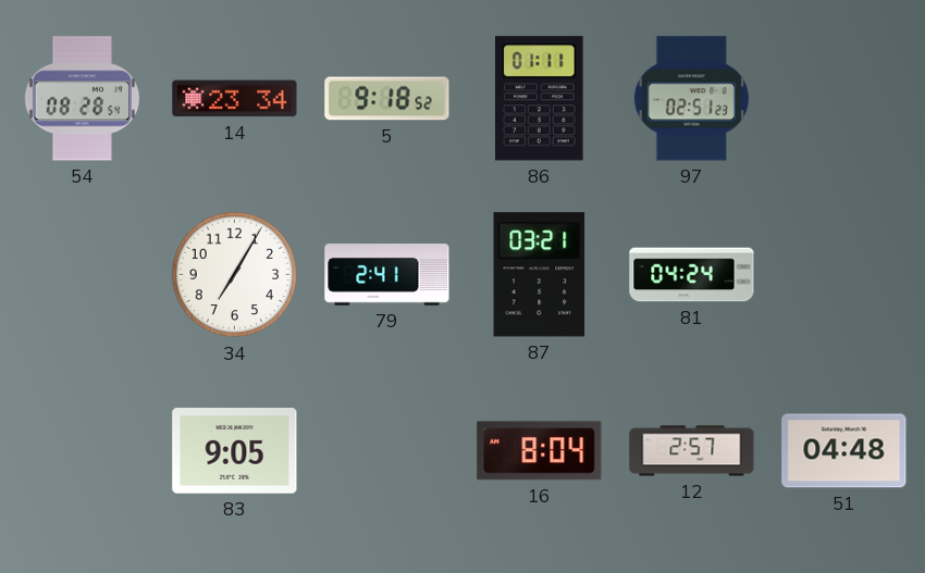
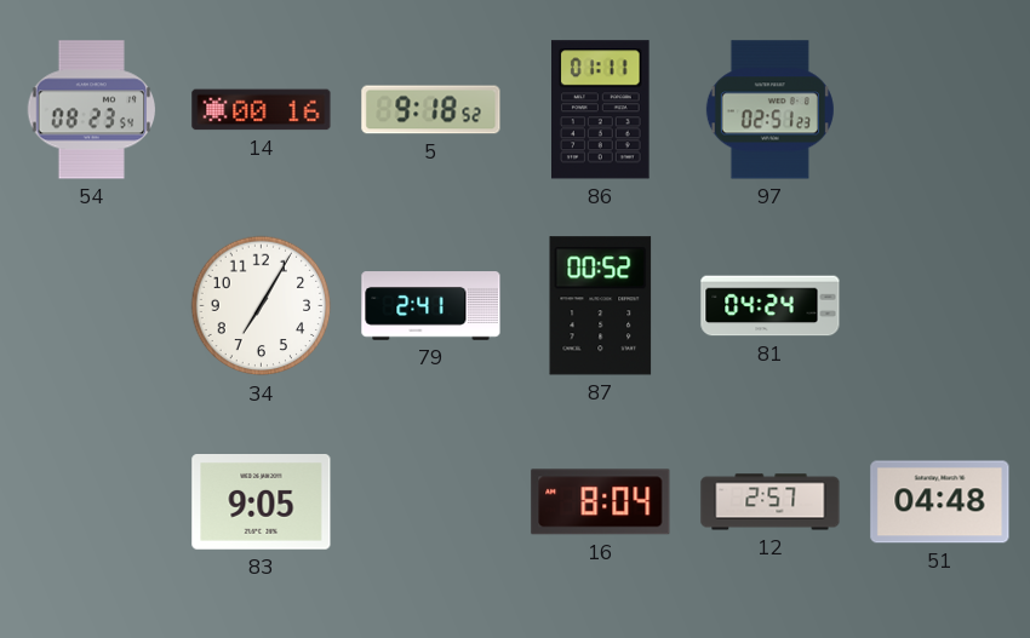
54: 08:28 -> 08:23 (92, 110)
14: 23:34 -> 00:16 (262, 110)
87: 03:21 -> 00:52 (601, 306)
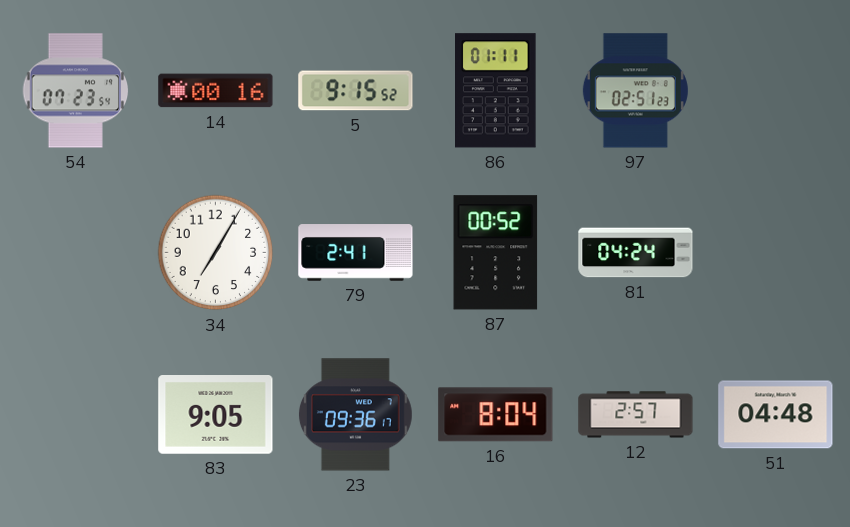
54: 08:23 -> 07:23 (76, 91)
5: 9:18 -> 9:15 (356, 91)
23: none -> 09:36 (355, 415)
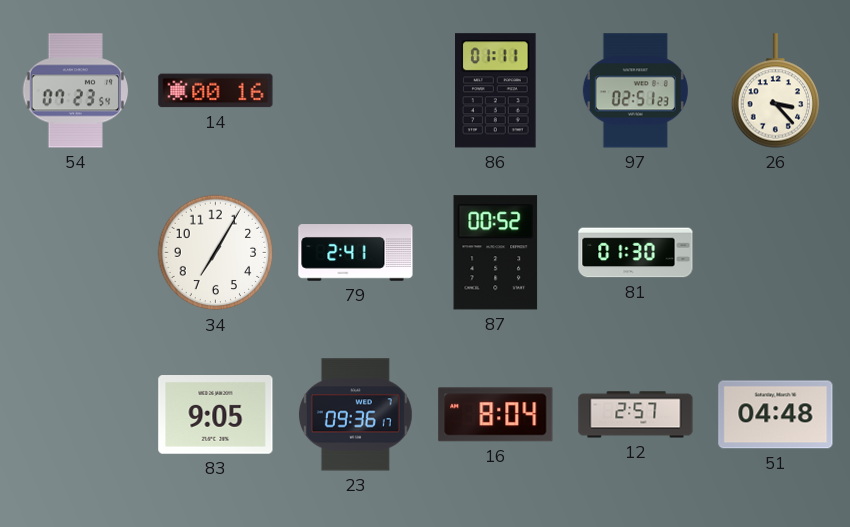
5: 9:15 -> none (356, 91)
26: none -> 3:23 (776, 91)
81: 04:24 -> 01:30 (636, 253)
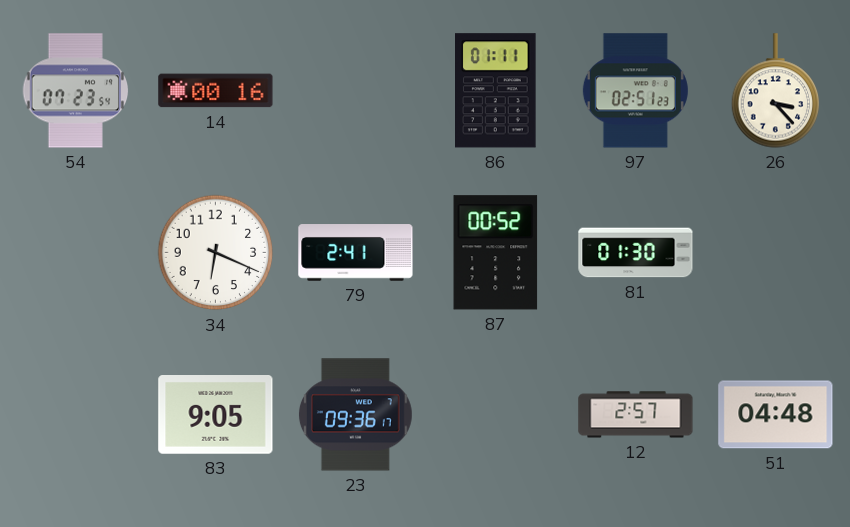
34: 7:05 -> 6:19 (216, 253)
16: 8:04 -> none (496, 415)
